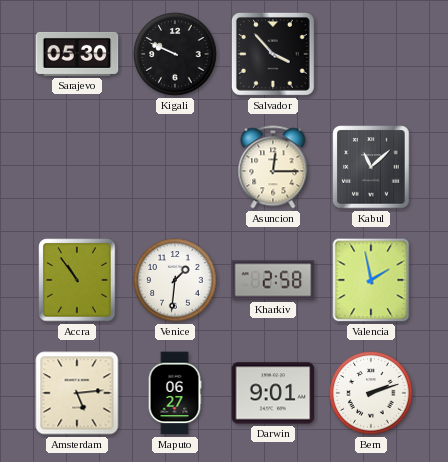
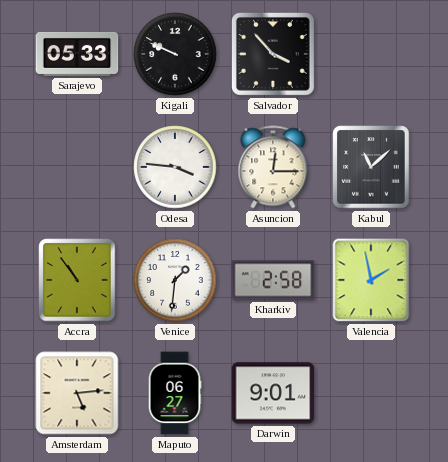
Sarajevo: 05:30 -> 05:33 (77, 54)
Odesa: none -> 3:46 (175, 167)
Bern: 2:12 -> none (371, 393)
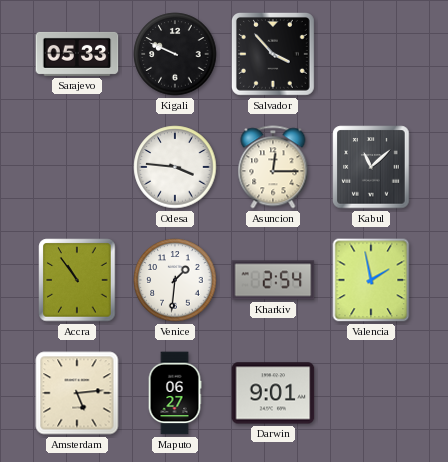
Kharkiv: 2:58 -> 2:54 (273, 280)
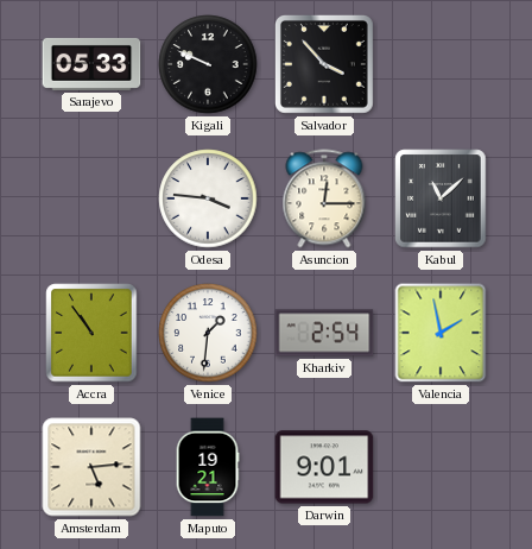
Maputo: 06:27 -> 19:21 (208, 467)
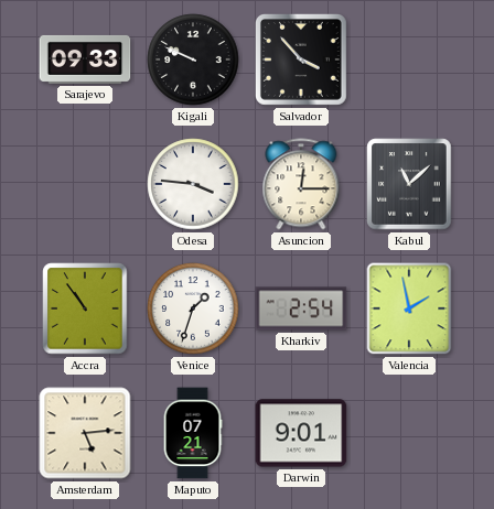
Sarajevo: 05:33 -> 09:33 (85, 59)
Venice: 1:31 -> 1:33 (193, 308)
Maputo: 19:21 -> 07:21 (193, 433)
